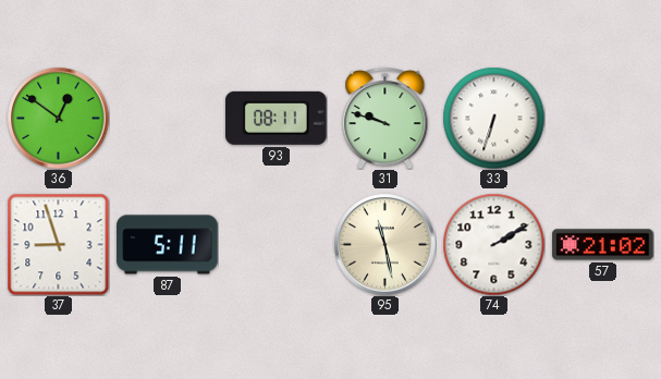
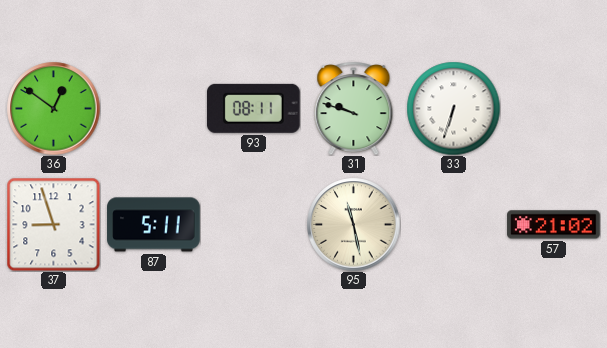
74: 2:10 -> none (493, 244)
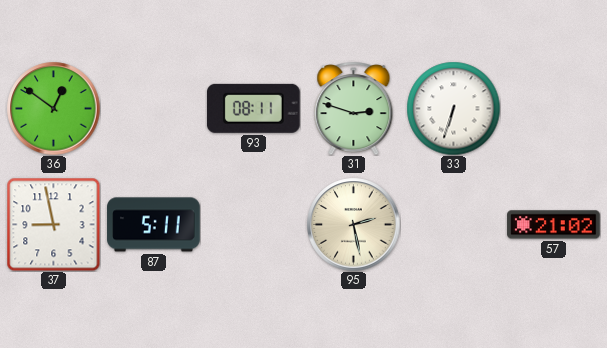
31: 9:48 -> 2:48 (354, 108)
37: 8:57 -> 8:58 (53, 224)
95: 11:28 -> 2:28 (353, 224)
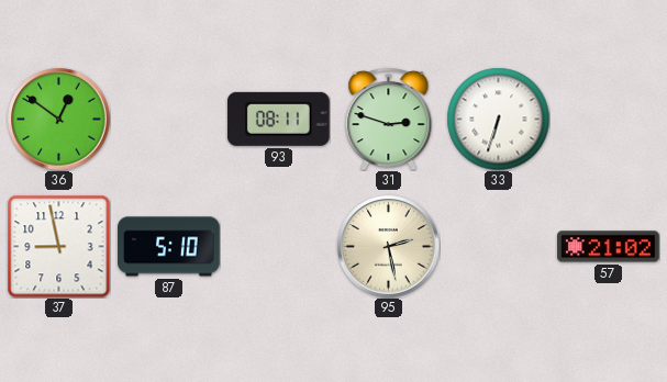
87: 5:11 -> 5:10 (169, 247)
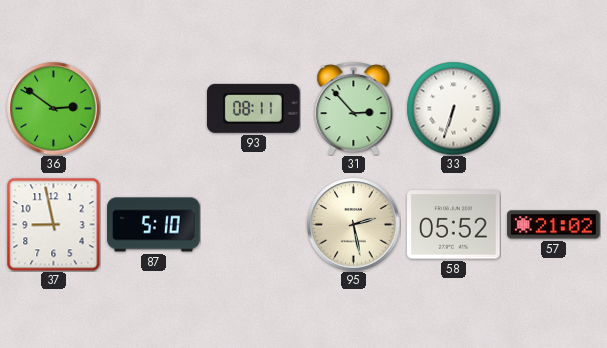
36: 12:51 -> 2:51 (53, 108)
31: 2:48 -> 2:53 (354, 108)
58: none -> 05:52 (454, 225)
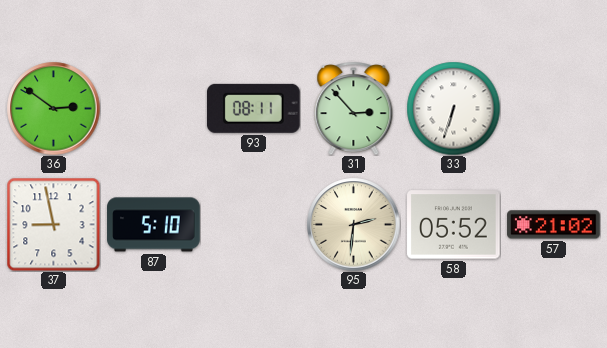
95: 2:28 -> 2:31 (353, 224)
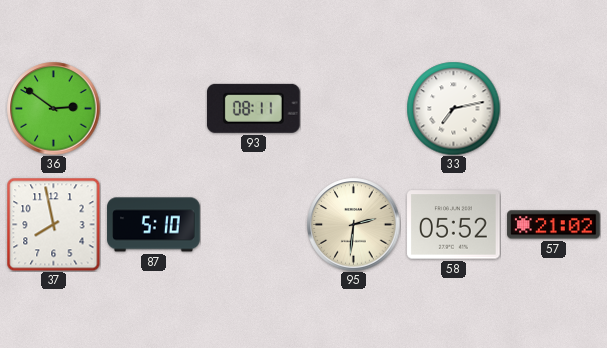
31: 2:53 -> none (354, 108)
33: 6:33 -> 7:13 (453, 108)
37: 8:58 -> 7:58 (53, 224)
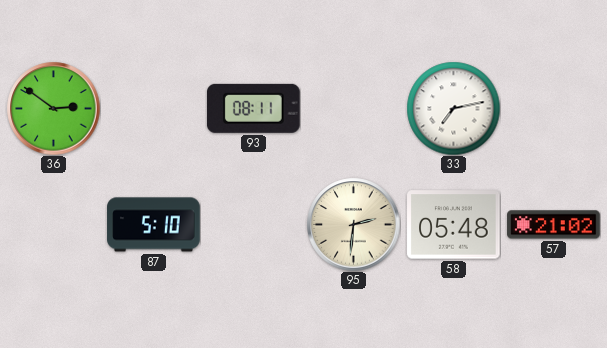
37: 7:58 -> none (53, 224)
58: 05:52 -> 05:48 (454, 225)
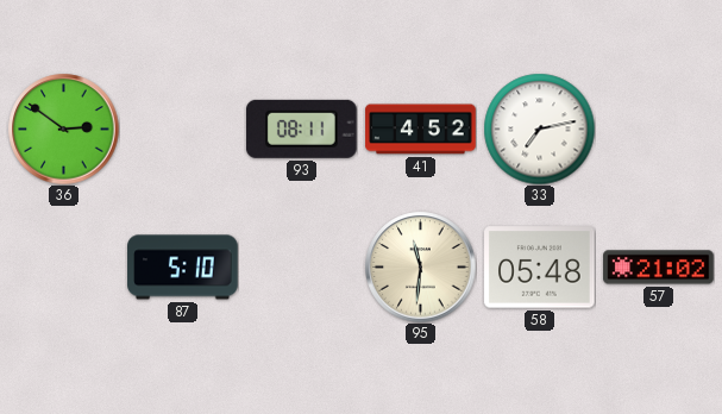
41: none -> 4:52 (421, 130)
95: 2:31 -> 11:31 (420, 266)
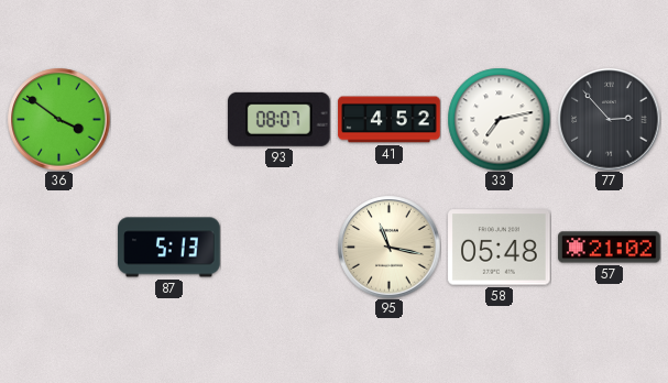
36: 2:51 -> 3:51 (58, 119)
93: 08:11 -> 08:07 (278, 119)
77: none -> 2:53 (609, 119)
87: 5:10 -> 5:13 (169, 248)
95: 11:31 -> 11:17 (388, 247)
